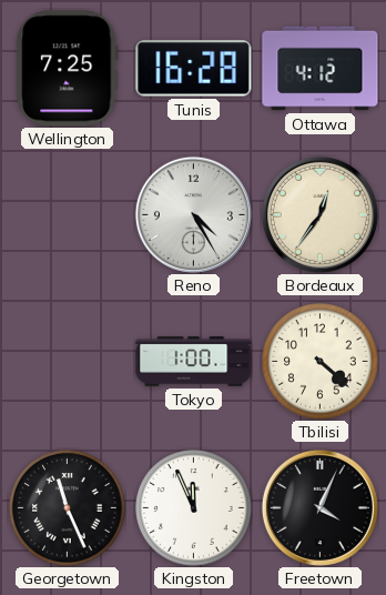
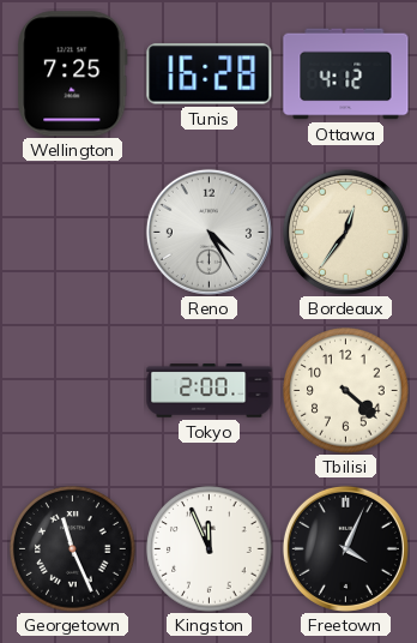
Tokyo: 1:00 -> 2:00 (210, 391)
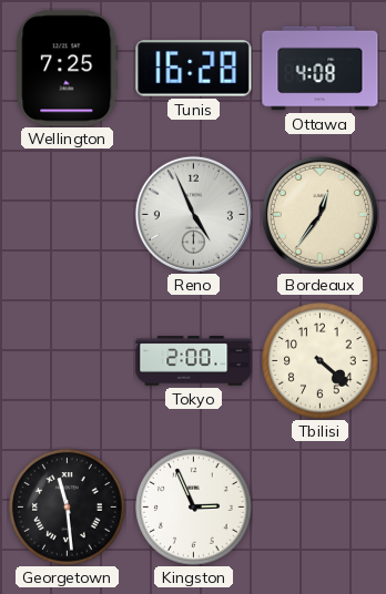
Ottawa: 4:12 -> 4:08 (321, 69)
Reno: 4:25 -> 4:56 (193, 214)
Georgetown: 11:26 -> 11:29 (68, 508)
Kingston: 11:56 -> 2:56 (194, 508)
Freetown: 4:04 -> none (345, 548)
